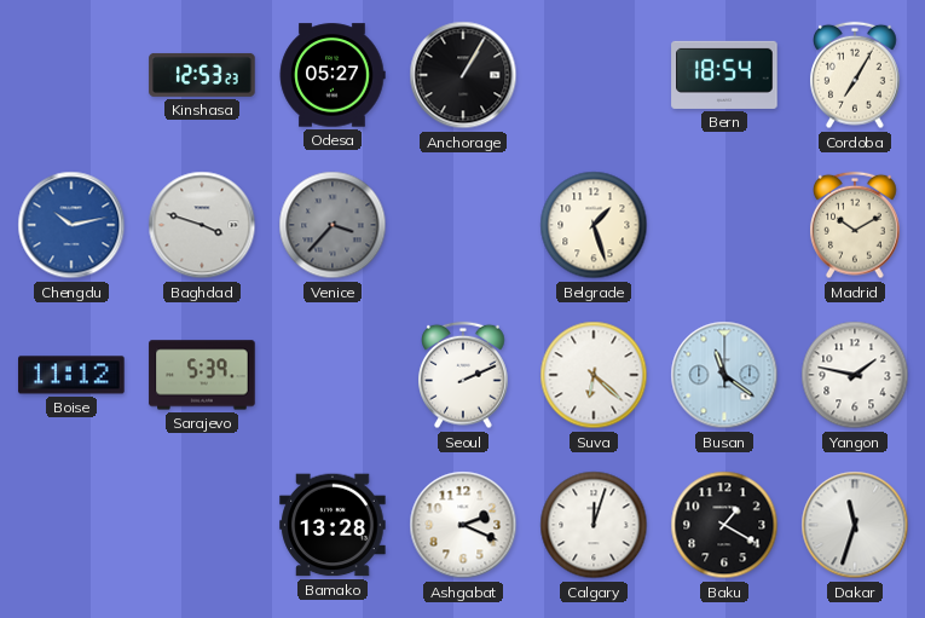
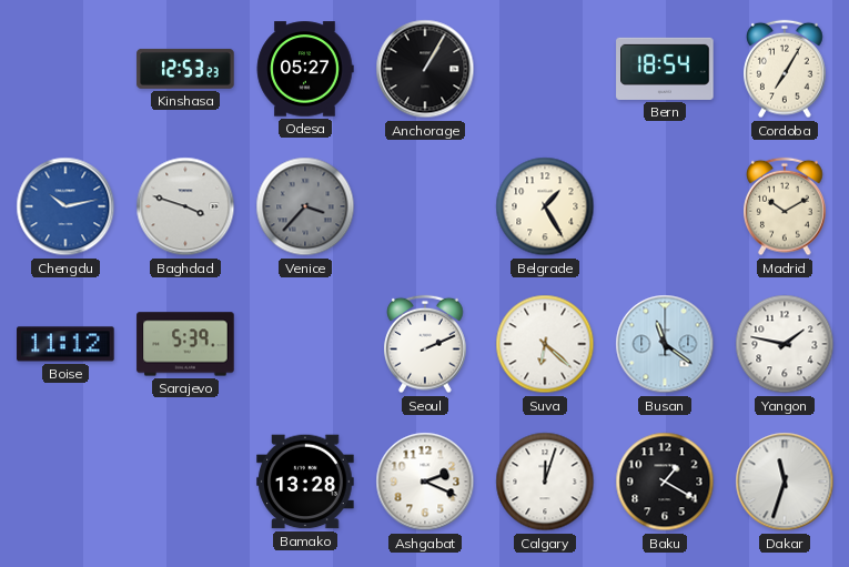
Belgrade: 1:27 -> 1:25 (545, 206)
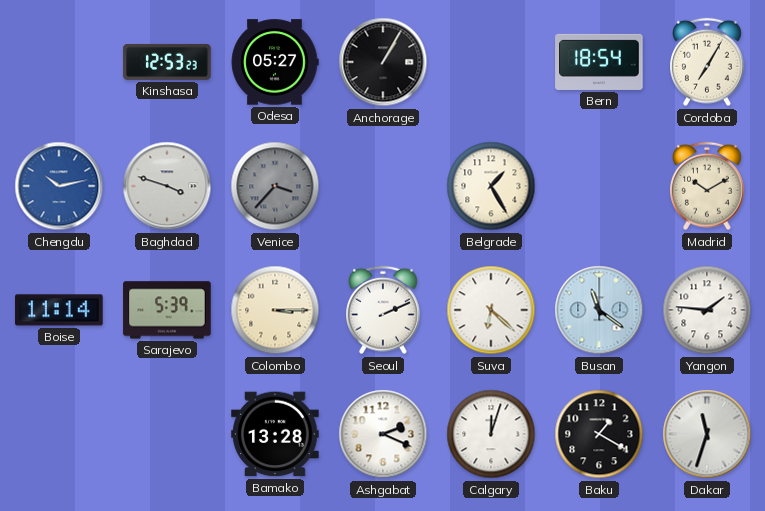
Boise: 11:12 -> 11:14 (59, 310)
Colombo: none -> 3:15 (275, 310)
Yangon: 1:47 -> 1:46 (707, 310)
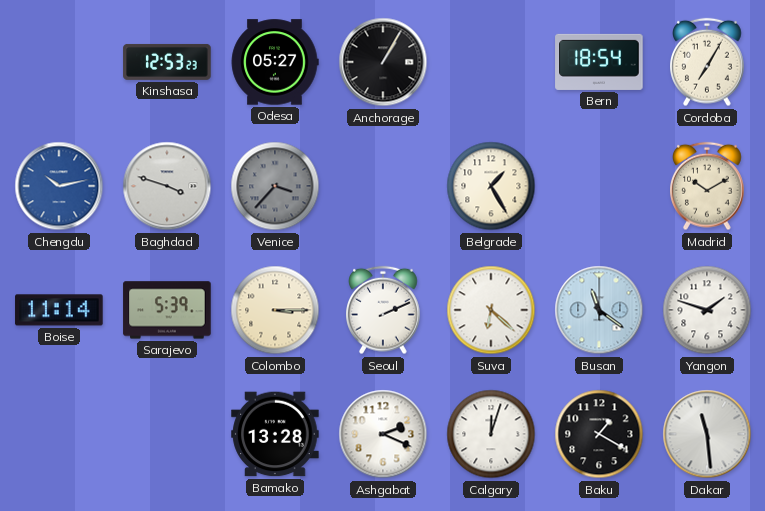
Yangon: 1:46 -> 1:48 (707, 310)
Dakar: 11:33 -> 11:29 (707, 434)
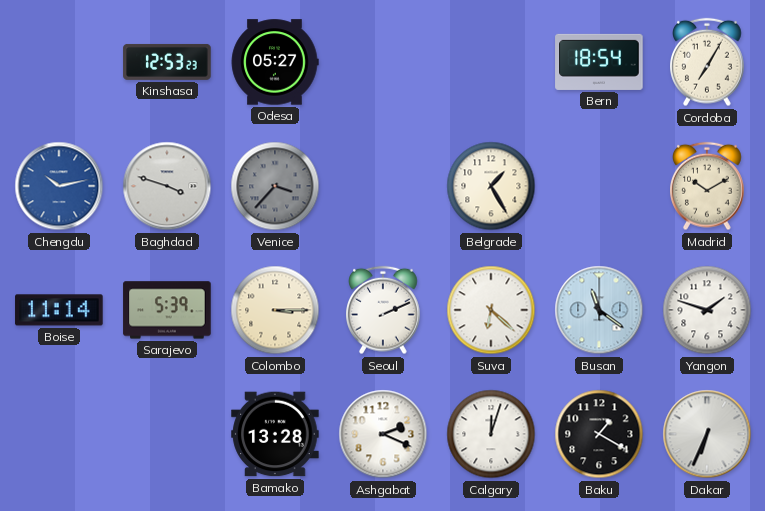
Anchorage: 1:05 -> none (383, 62)
Dakar: 11:29 -> 6:34 (707, 434)
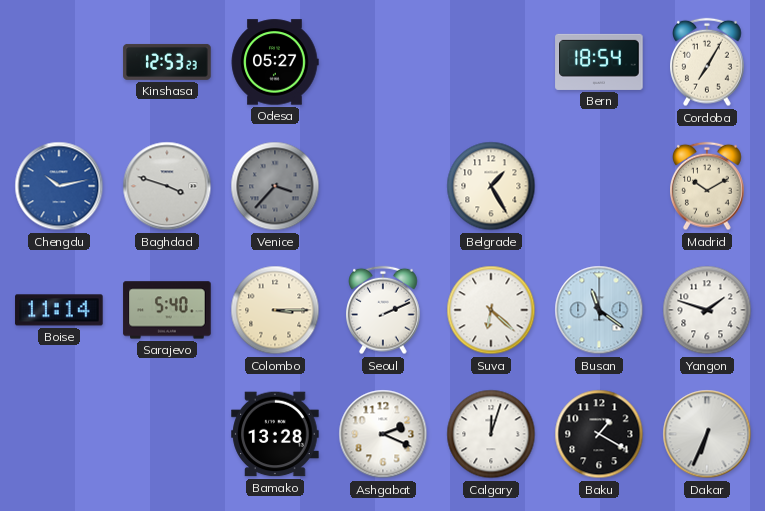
Sarajevo: 5:39 -> 5:40 (167, 310)
